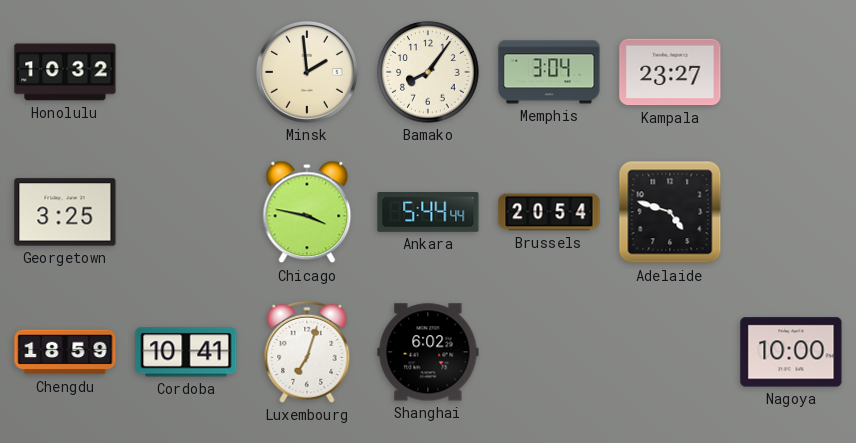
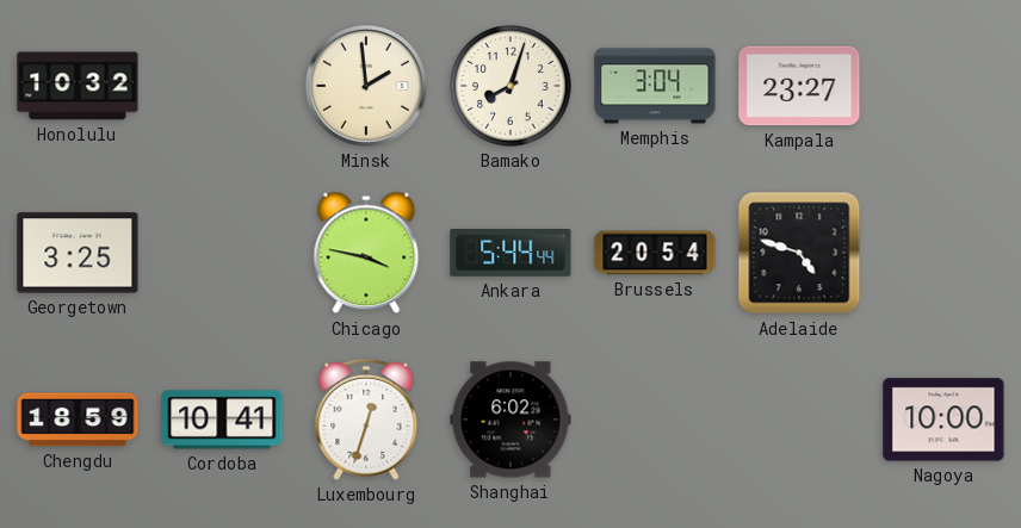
Bamako: 8:06 -> 8:03 (510, 86)
Luxembourg: 7:03 -> 12:33 (366, 420)
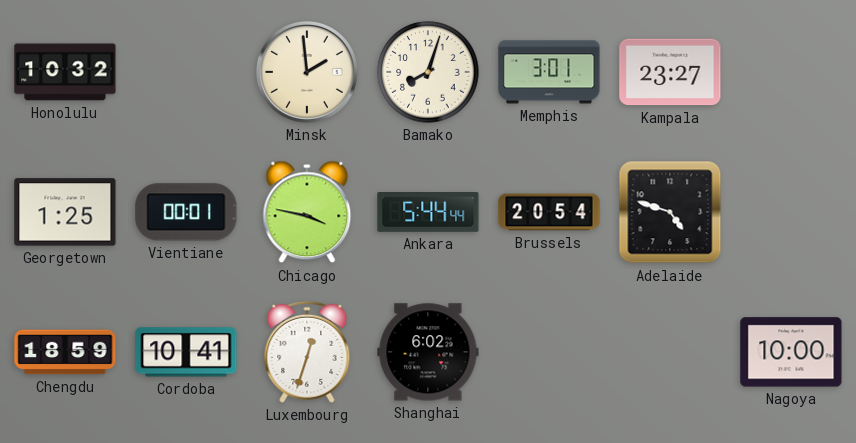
Memphis: 3:04 -> 3:01 (549, 72)
Georgetown: 3:25 -> 1:25 (65, 212)
Vientiane: none -> 00:01 (186, 212)
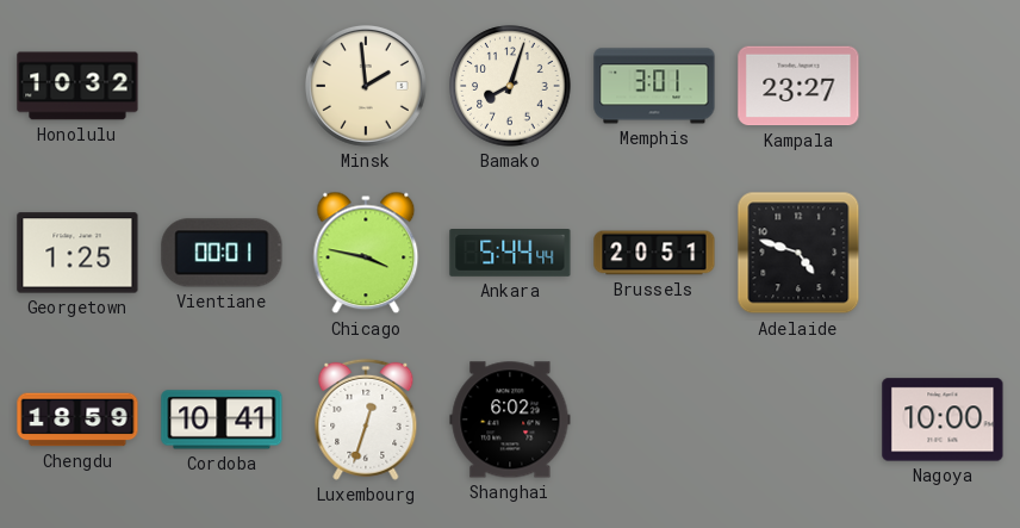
Brussels: 20:54 -> 20:51 (654, 253)
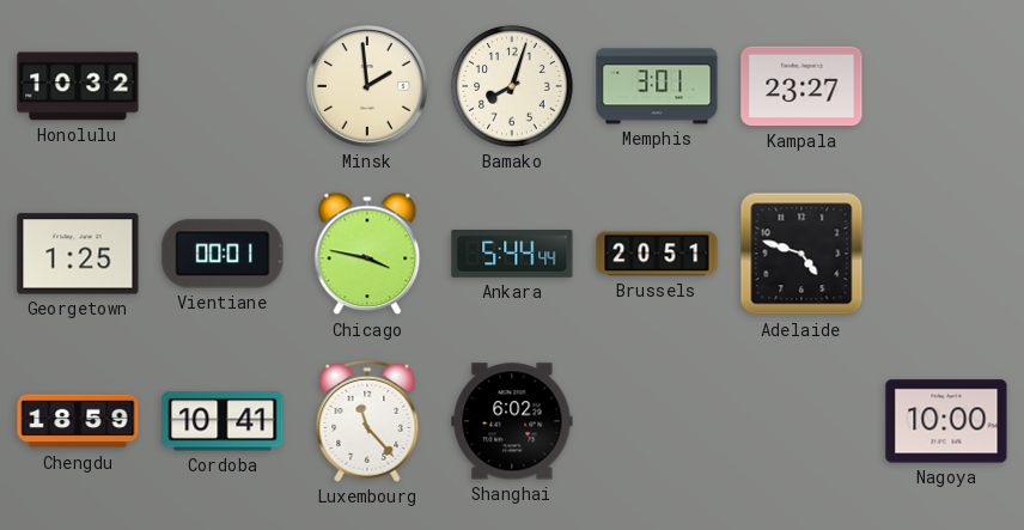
Luxembourg: 12:33 -> 11:23 (367, 421)
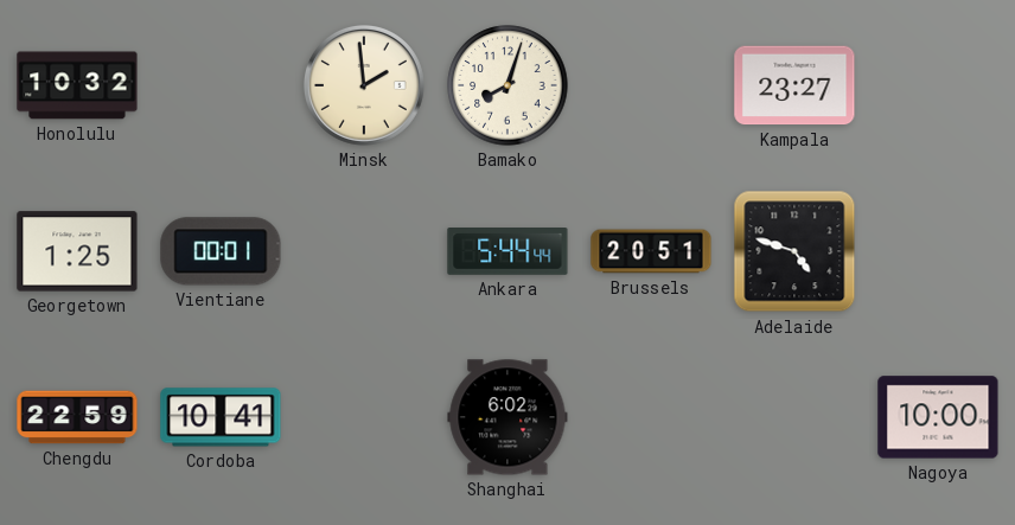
Memphis: 3:01 -> none (657, 86)
Chicago: 3:47 -> none (367, 254)
Chengdu: 18:59 -> 22:59 (77, 417)
Luxembourg: 11:23 -> none (367, 421)
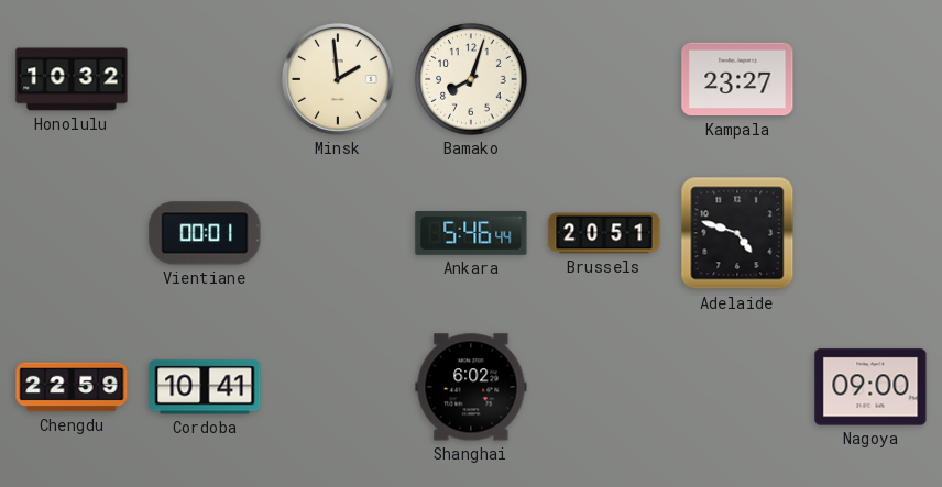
Georgetown: 1:25 -> none (77, 251)
Ankara: 5:44 -> 5:46 (471, 234)
Nagoya: 10:00 -> 09:00 (870, 387)
